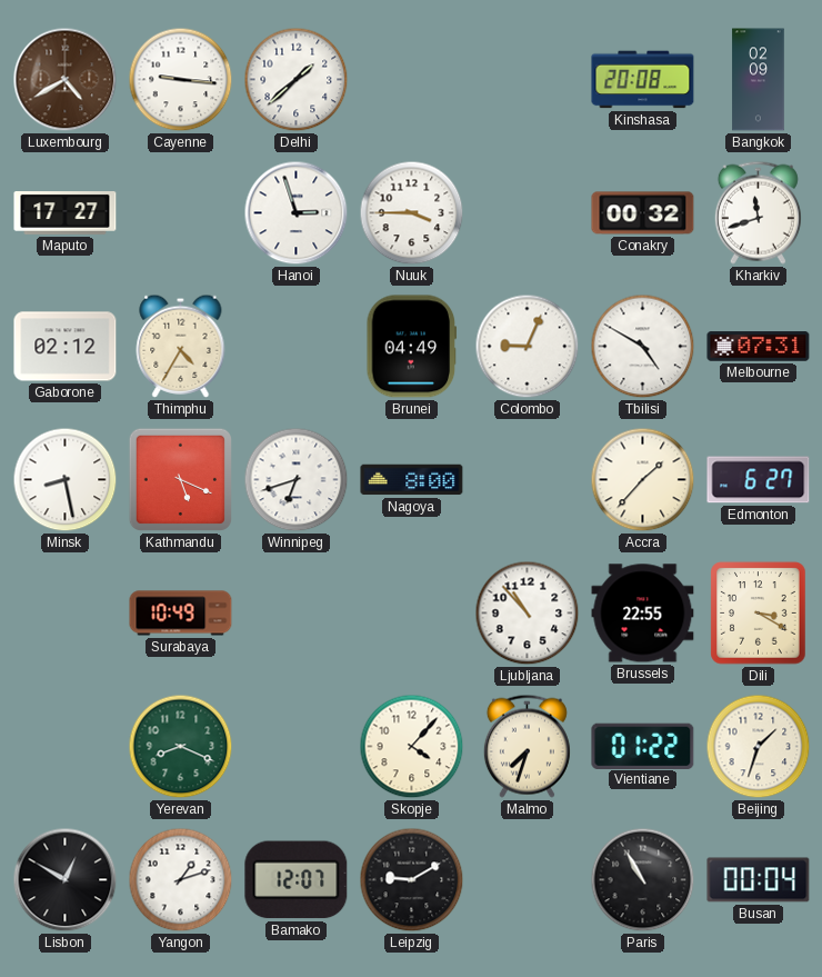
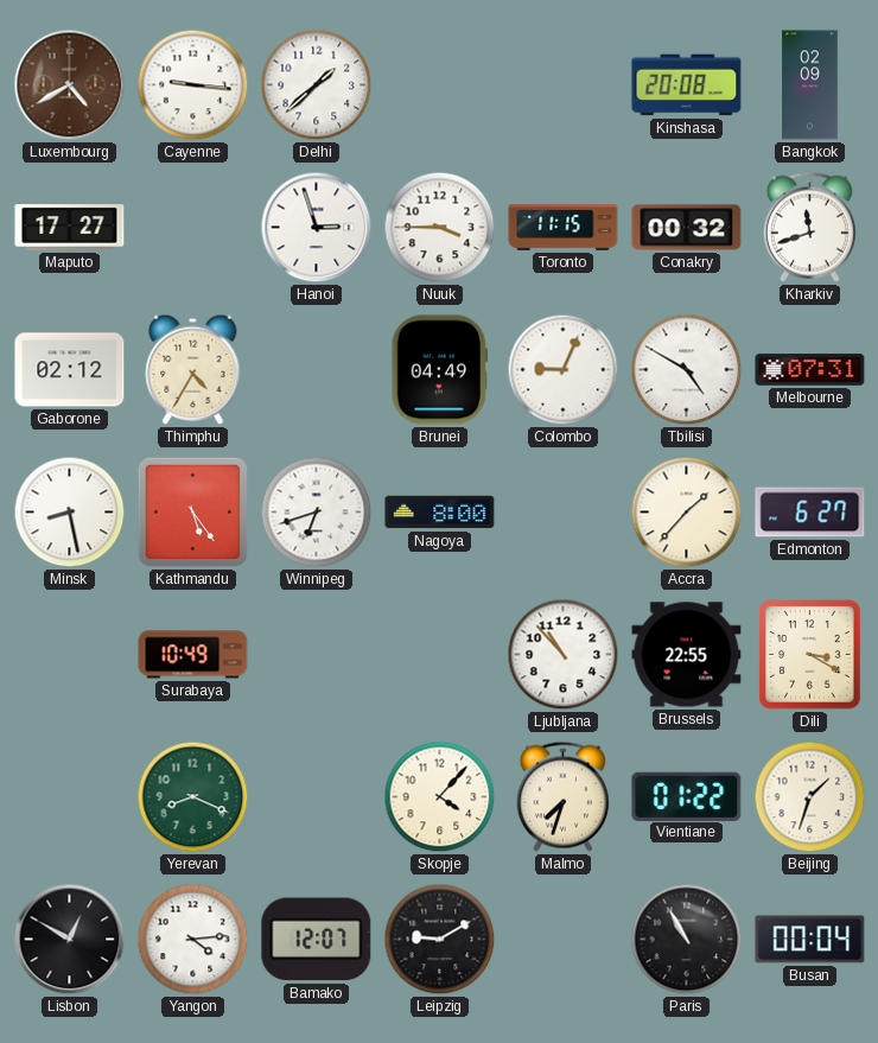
Toronto: none -> 11:15 (564, 228)
Kathmandu: 5:19 -> 5:24 (192, 511)
Yangon: 1:12 -> 4:14 (193, 940)
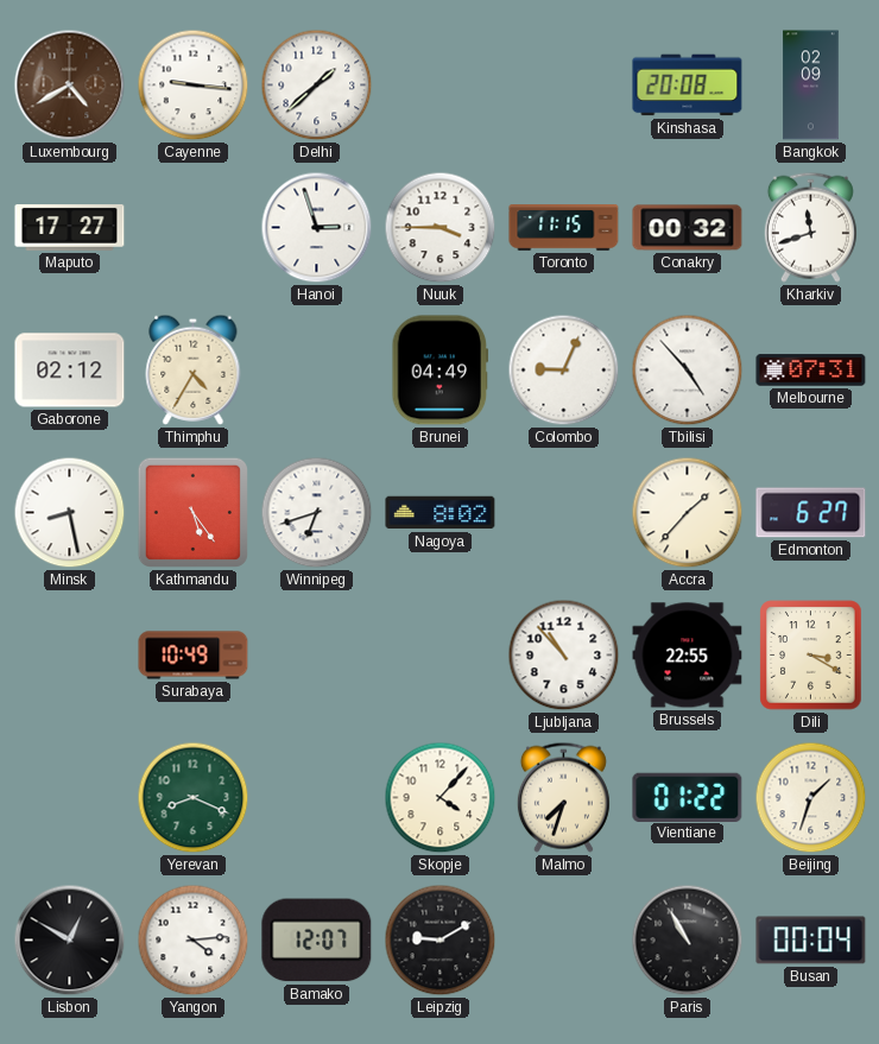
Tbilisi: 4:50 -> 4:53 (688, 371)
Nagoya: 8:00 -> 8:02 (441, 513)
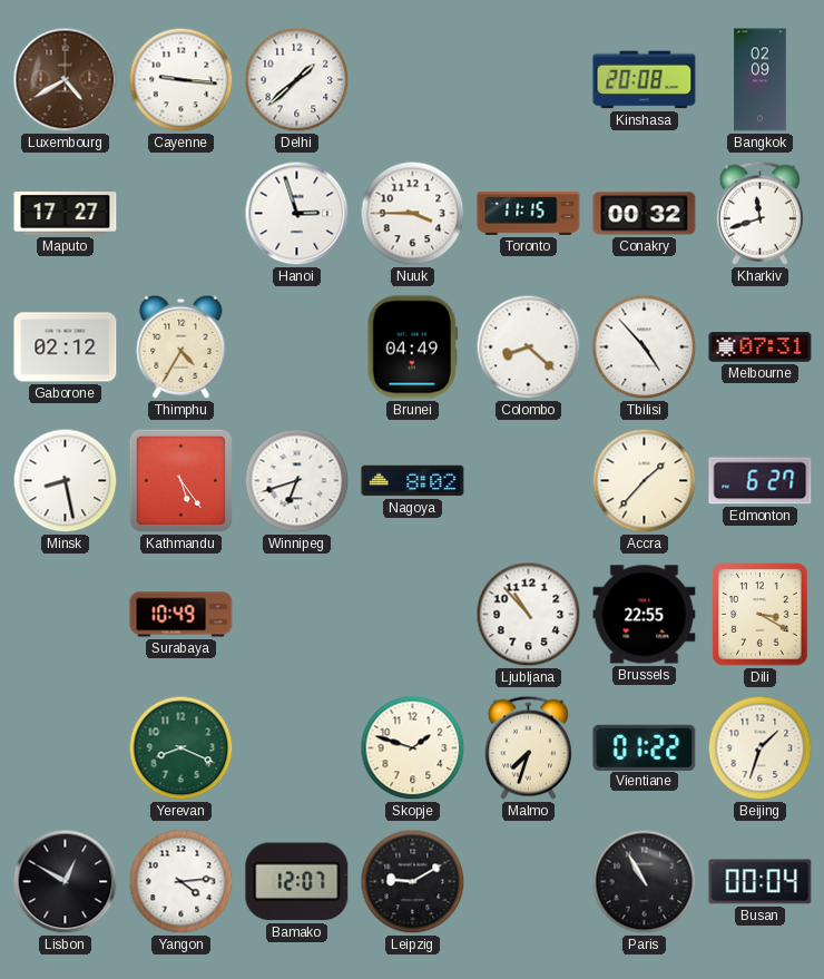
Colombo: 9:04 -> 8:22 (529, 347)
Skopje: 4:07 -> 1:48 (413, 748)
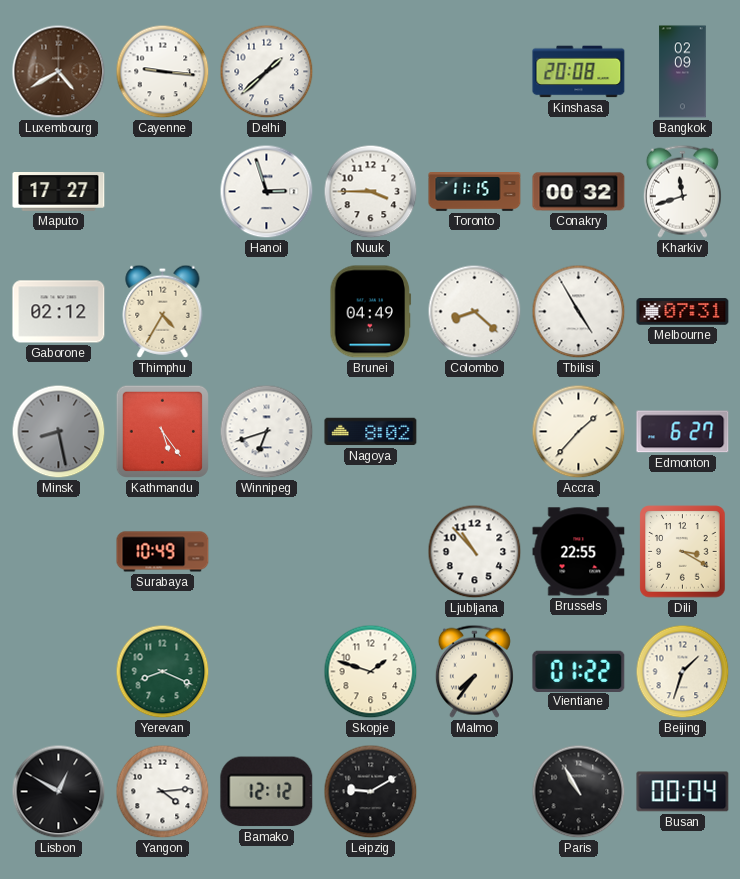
Tbilisi: 4:53 -> 4:55 (579, 312)
Minsk dial: white -> grey (59, 432)
Malmo: 7:33 -> 7:36 (474, 671)
Bamako: 12:07 -> 12:12 (267, 792)
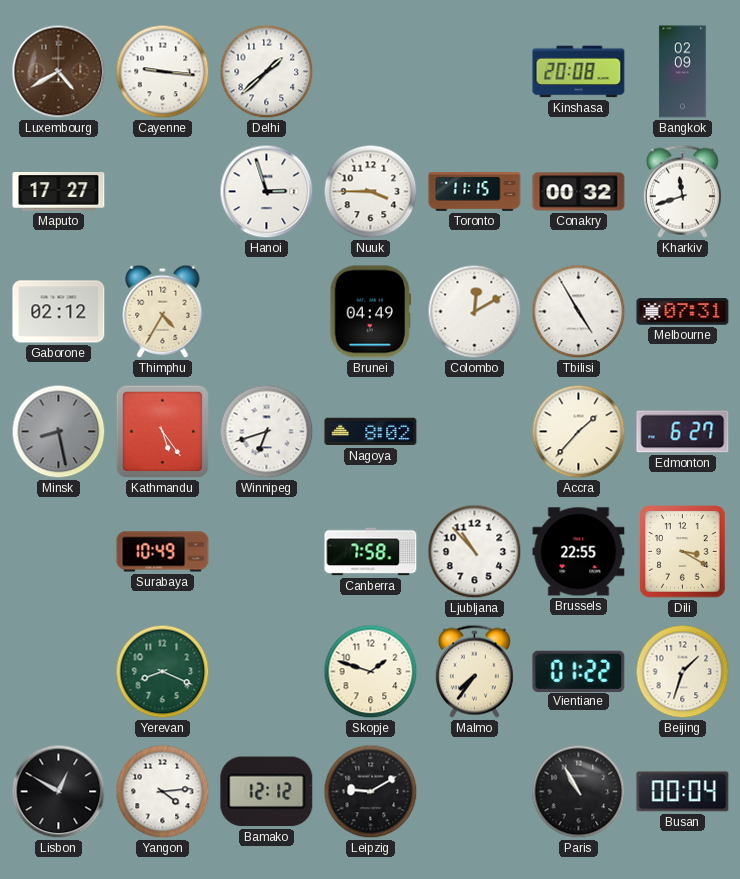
Colombo: 8:22 -> 12:10 (475, 312)
Canberra: none -> 7:58 (371, 552)
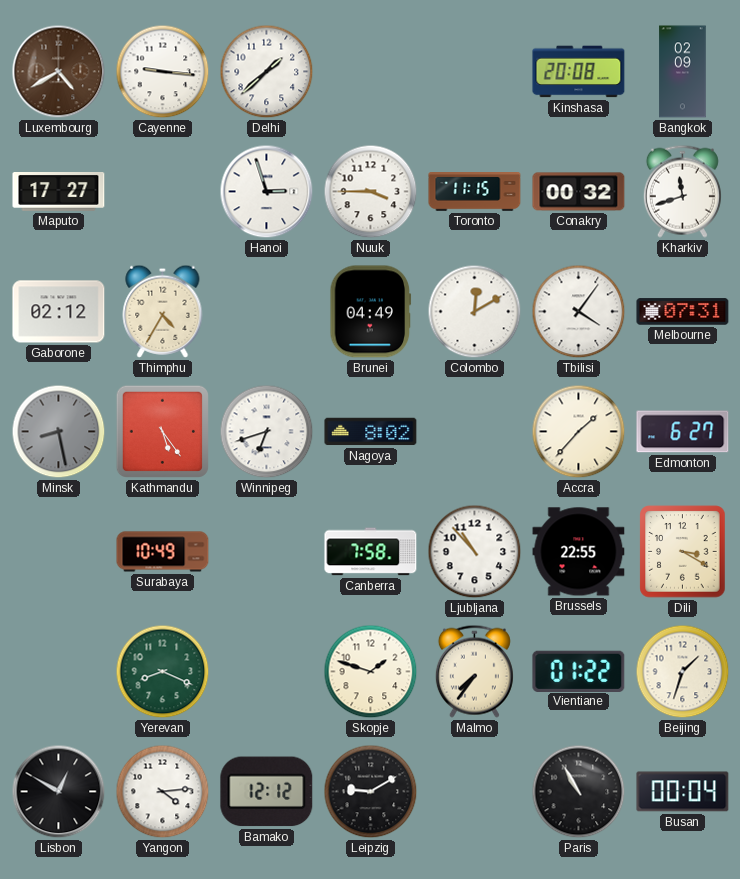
Tbilisi: 4:55 -> 4:06 (579, 312)
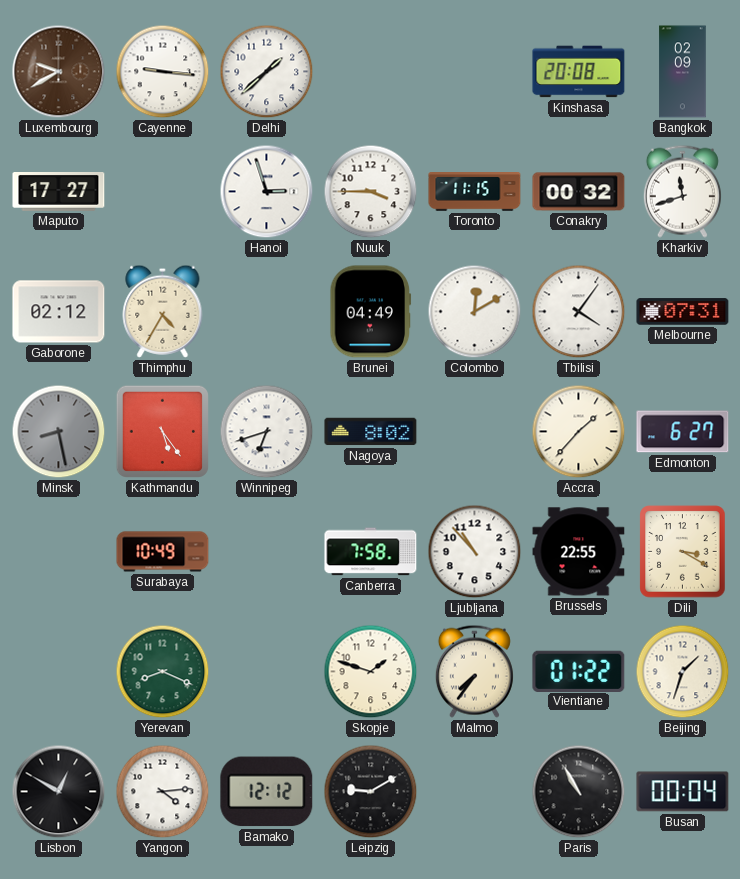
Luxembourg: 4:40 -> 9:40 (59, 72)
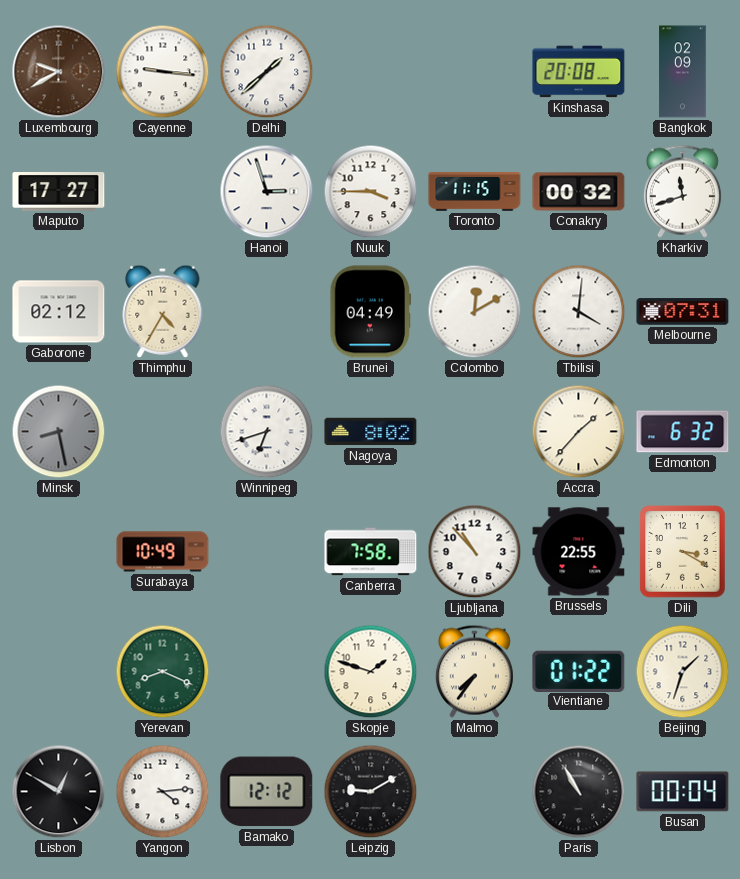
Tbilisi: 4:06 -> 4:01 (579, 312)
Kathmandu: 5:24 -> none (162, 431)
Edmonton: 6:27 -> 6:32 (683, 432)
